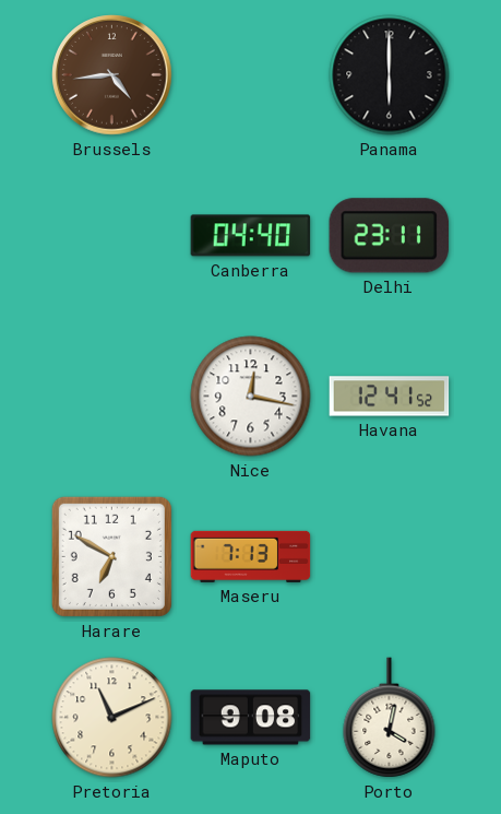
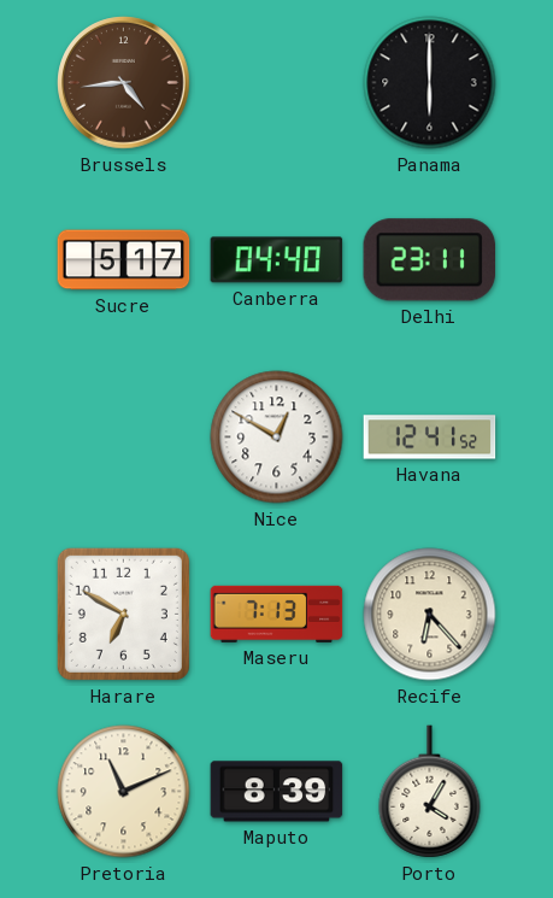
Sucre: none -> 5:17 (124, 260)
Nice: 12:17 -> 12:50 (277, 438)
Recife: none -> 6:23 (430, 615)
Maputo: 9:08 -> 8:39 (277, 792)
Porto: 4:02 -> 4:05 (430, 792)
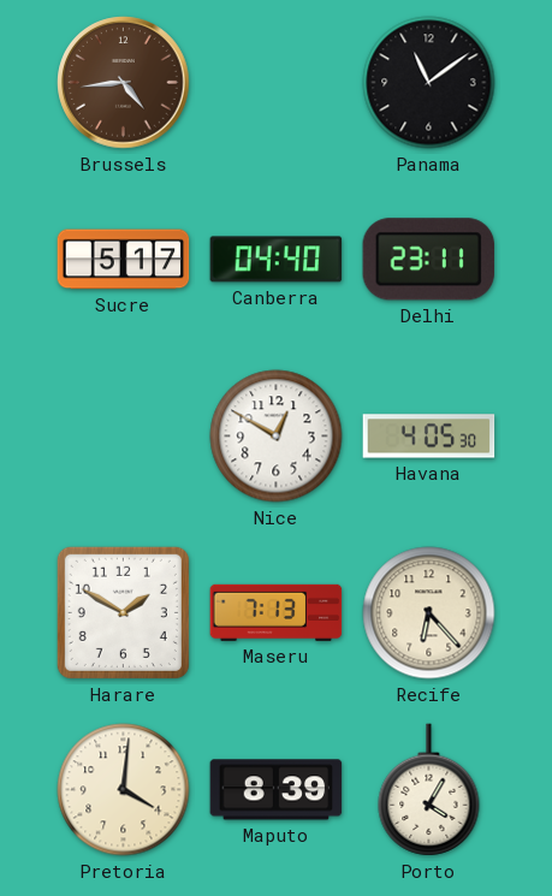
Panama: 6:00 -> 11:09 (429, 83)
Havana: 12:41 -> 4:05 (429, 437)
Harare: 6:50 -> 1:50 (123, 612)
Pretoria: 11:11 -> 4:01 (124, 790)
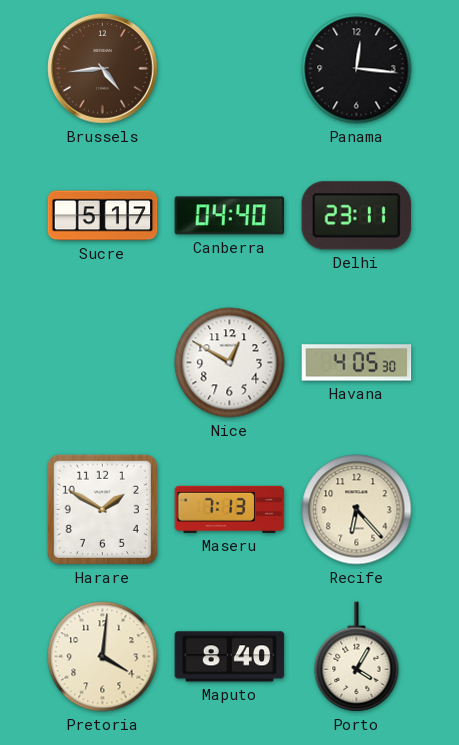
Panama: 11:09 -> 12:16 (357, 69)
Maputo: 8:39 -> 8:40 (230, 657)
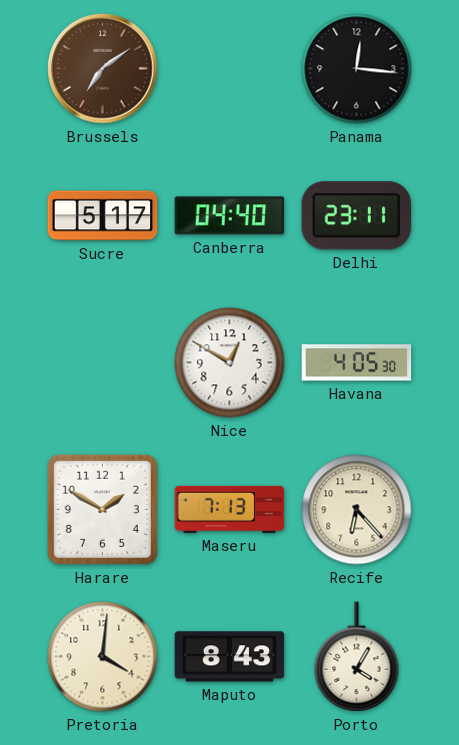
Brussels: 4:44 -> 7:09 (103, 69)
Maputo: 8:40 -> 8:43 (230, 657)
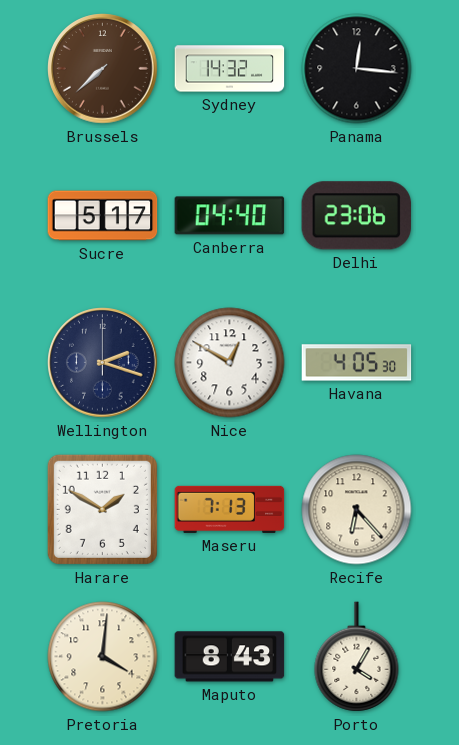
Brussels: 7:09 -> 7:38 (103, 69)
Sydney: none -> 14:32 (230, 69)
Delhi: 23:11 -> 23:06 (357, 216)
Wellington: none -> 2:18 (103, 363)
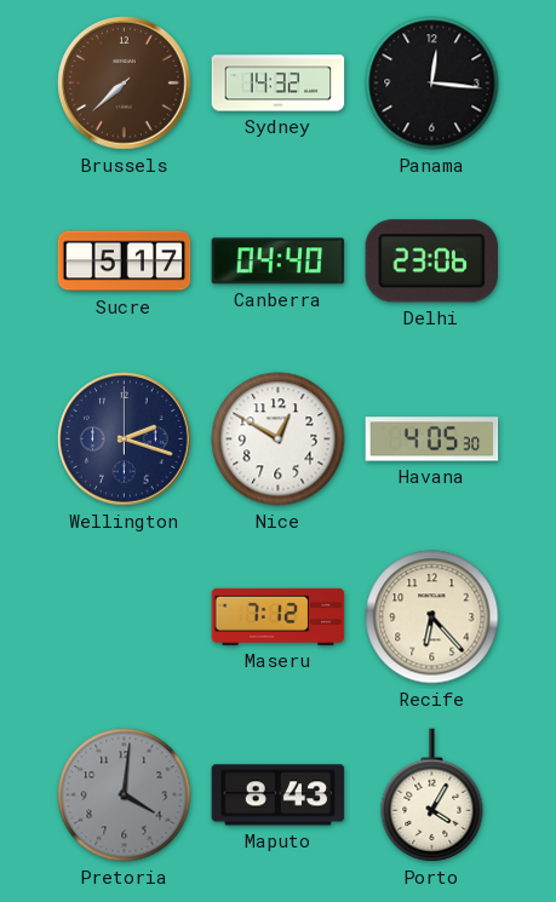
Harare: 1:50 -> none (102, 509)
Maseru: 7:13 -> 7:12 (279, 616)
Pretoria dial: cream -> grey (125, 795)
